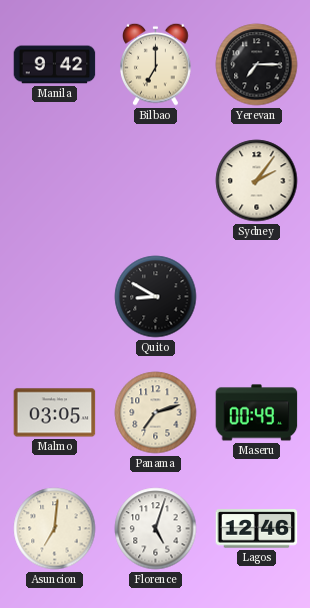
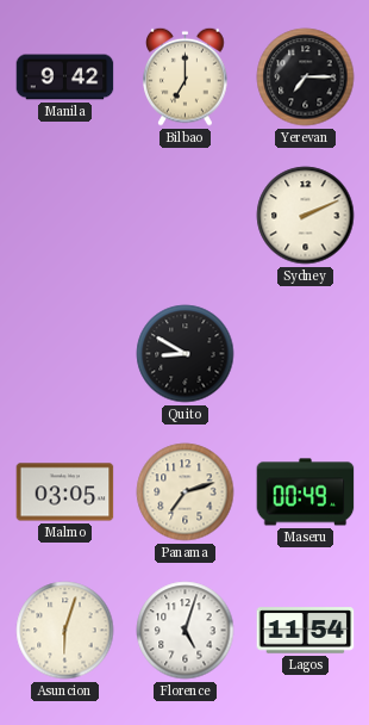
Sydney: 2:06 -> 2:11 (306, 216)
Asuncion: 7:01 -> 6:03 (65, 631)
Lagos: 12:46 -> 11:54 (306, 631)
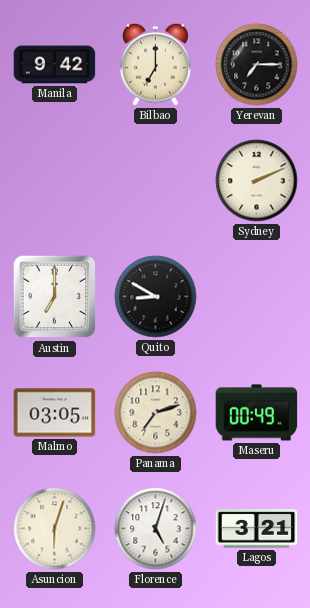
Austin: none -> 7:00 (55, 297)
Lagos: 11:54 -> 3:21 (257, 529)
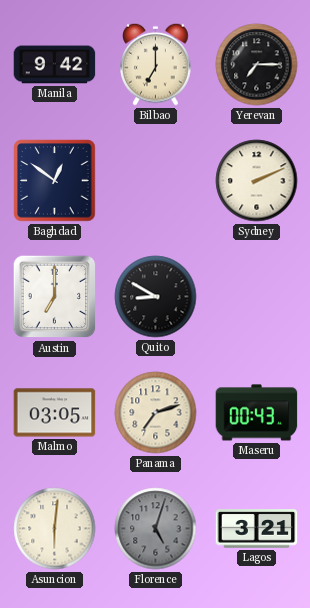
Baghdad: none -> 12:51 (55, 181)
Maseru: 00:49 -> 00:43 (257, 413)
Asuncion: 6:03 -> 6:01 (55, 529)
Florence dial: white -> grey (156, 529)
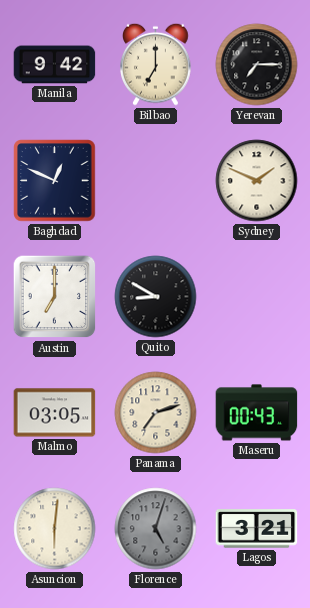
Baghdad: 12:51 -> 12:49 (55, 181)
Sydney: 2:11 -> 1:49 (257, 181)
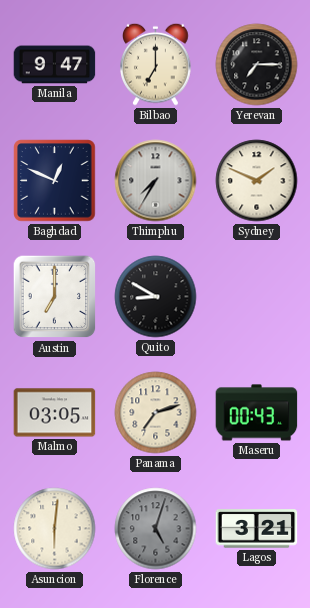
Manila: 9:42 -> 9:47 (55, 65)
Thimphu: none -> 7:35 (156, 181)
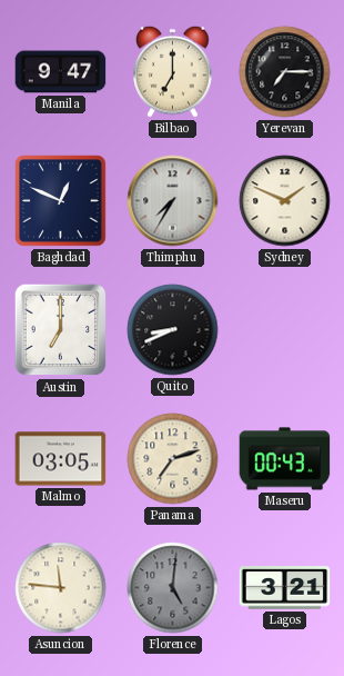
Quito: 8:50 -> 8:41 (173, 330)
Asuncion: 6:01 -> 11:46 (61, 588)
Florence: 5:03 -> 5:01 (173, 588)
